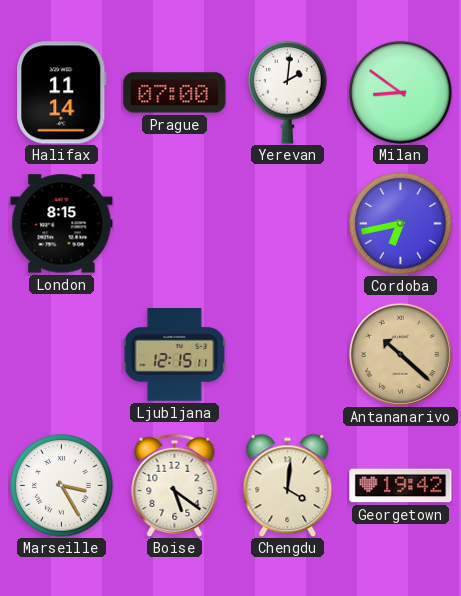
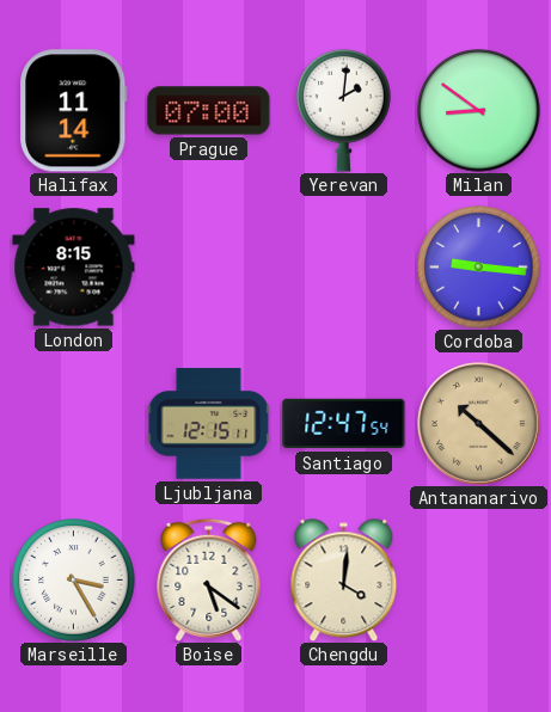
Cordoba: 6:43 -> 9:16 (479, 268)
Santiago: none -> 12:47 (344, 424)
Georgetown: 19:42 -> none (401, 486)
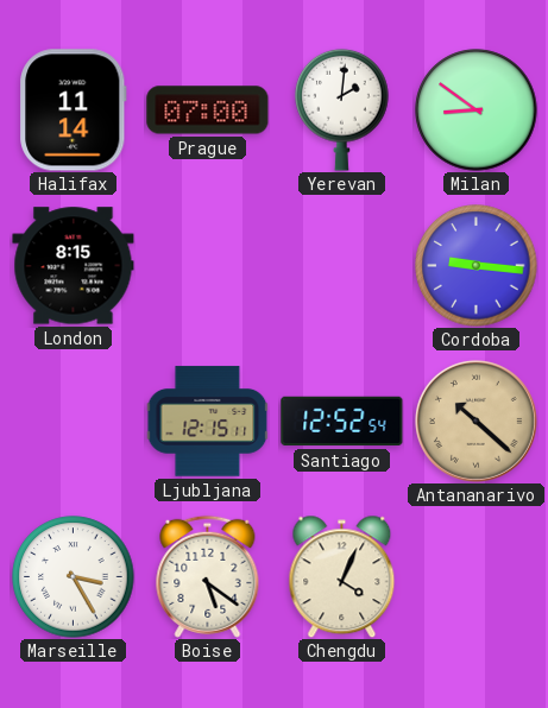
Santiago: 12:47 -> 12:52 (342, 422)
Chengdu: 4:01 -> 4:04 (342, 576)
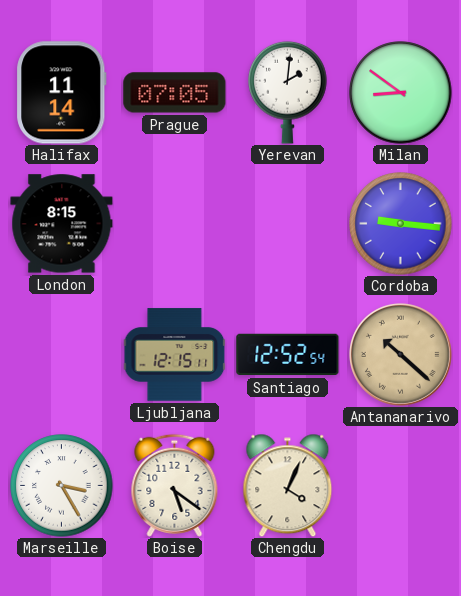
Prague: 07:00 -> 07:05 (175, 93)
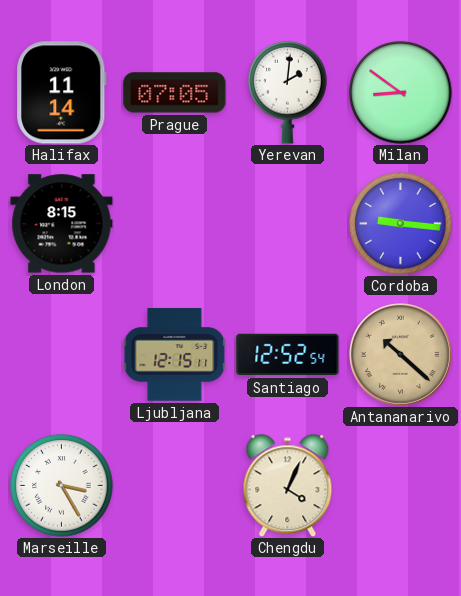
Boise: 5:21 -> none (175, 485)
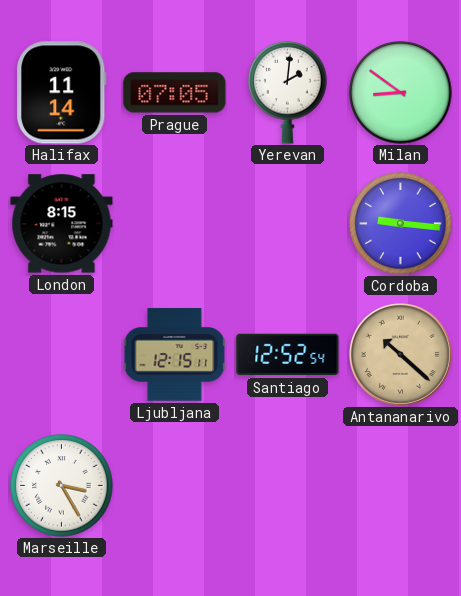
Chengdu: 4:04 -> none (288, 485)
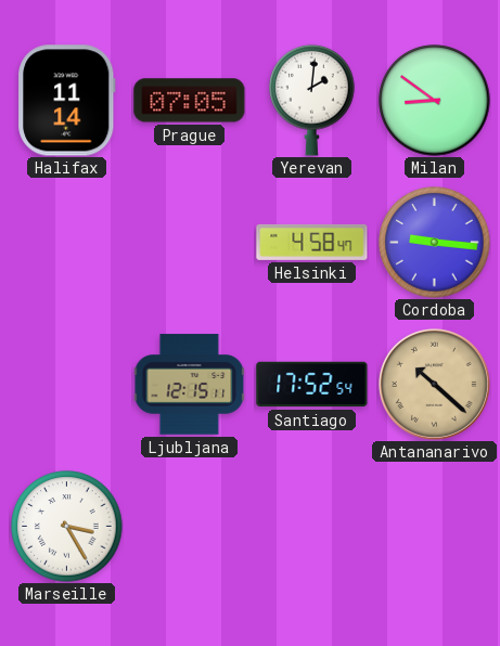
London: 8:15 -> none (62, 224)
Helsinki: none -> 4:58 (312, 242)
Santiago: 12:52 -> 17:52 (312, 385)
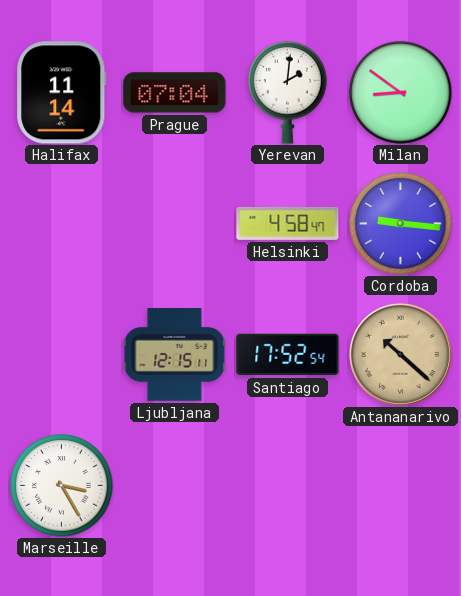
Prague: 07:05 -> 07:04 (175, 93)
